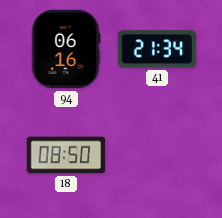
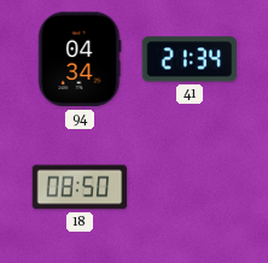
94: 06:16 -> 04:34 (80, 59)
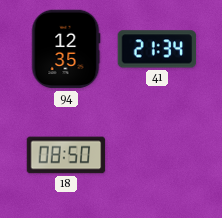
94: 04:34 -> 12:35 (66, 49)
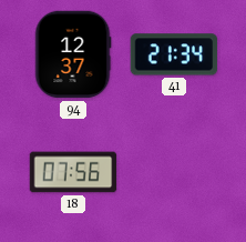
94: 12:35 -> 12:37 (73, 54)
18: 08:50 -> 07:56 (73, 172)
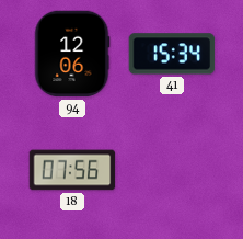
94: 12:37 -> 12:06 (72, 54)
41: 21:34 -> 15:34 (172, 54)
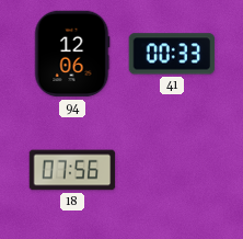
41: 15:34 -> 00:33 (172, 54)
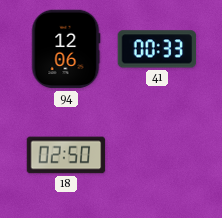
18: 07:56 -> 02:50 (66, 155)
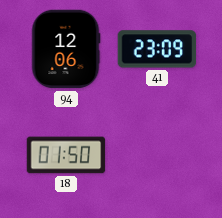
41: 00:33 -> 23:09 (157, 49)
18: 02:50 -> 01:50 (66, 155)
